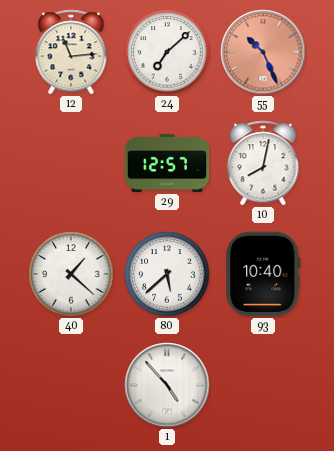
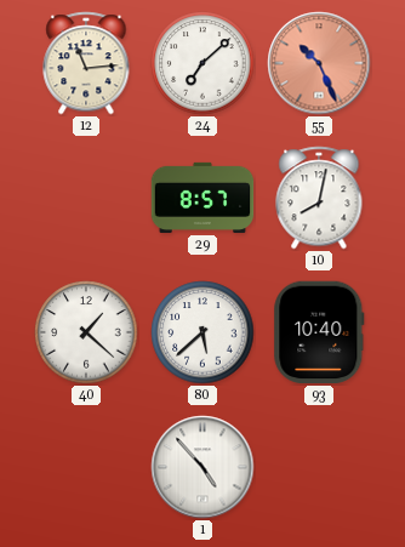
29: 12:57 -> 8:57 (202, 198)
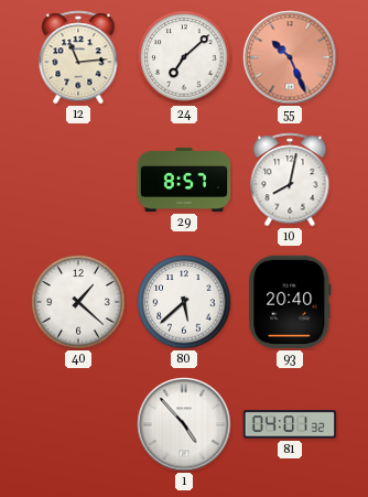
93: 10:40 -> 20:40 (290, 302)
81: none -> 04:01 (290, 424)
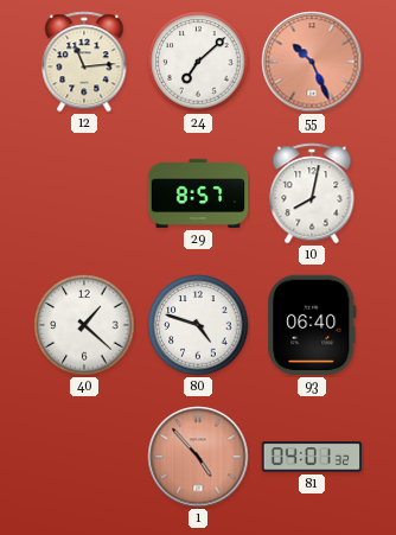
80: 5:38 -> 4:48 (198, 325)
93: 20:40 -> 06:40 (312, 325)
1 dial: white -> salmon (198, 457)
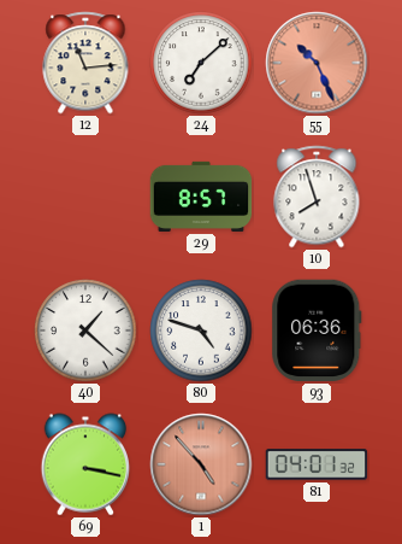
10: 8:02 -> 7:57 (317, 197)
93: 06:40 -> 06:36 (317, 331)
69: none -> 3:17 (84, 464)
